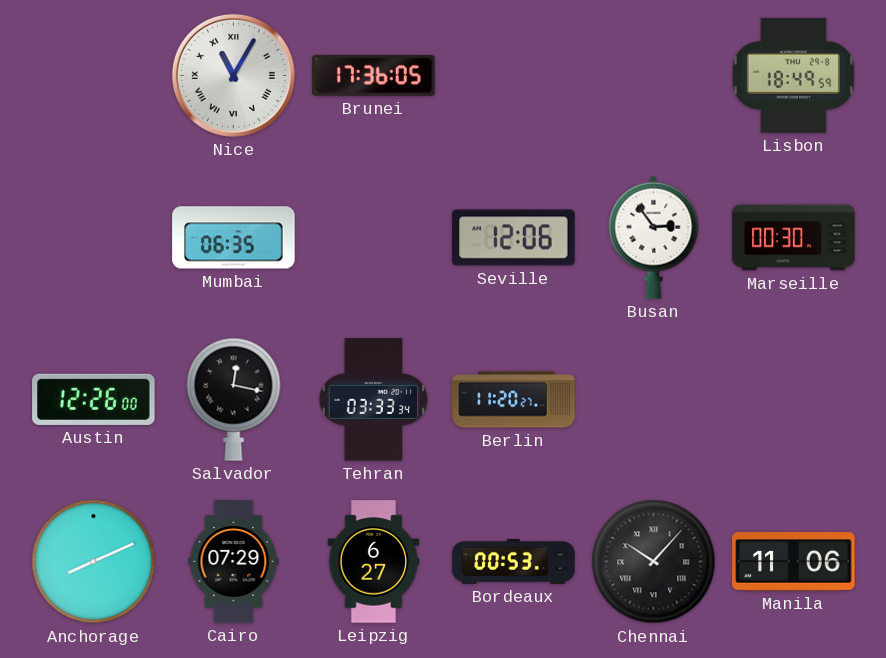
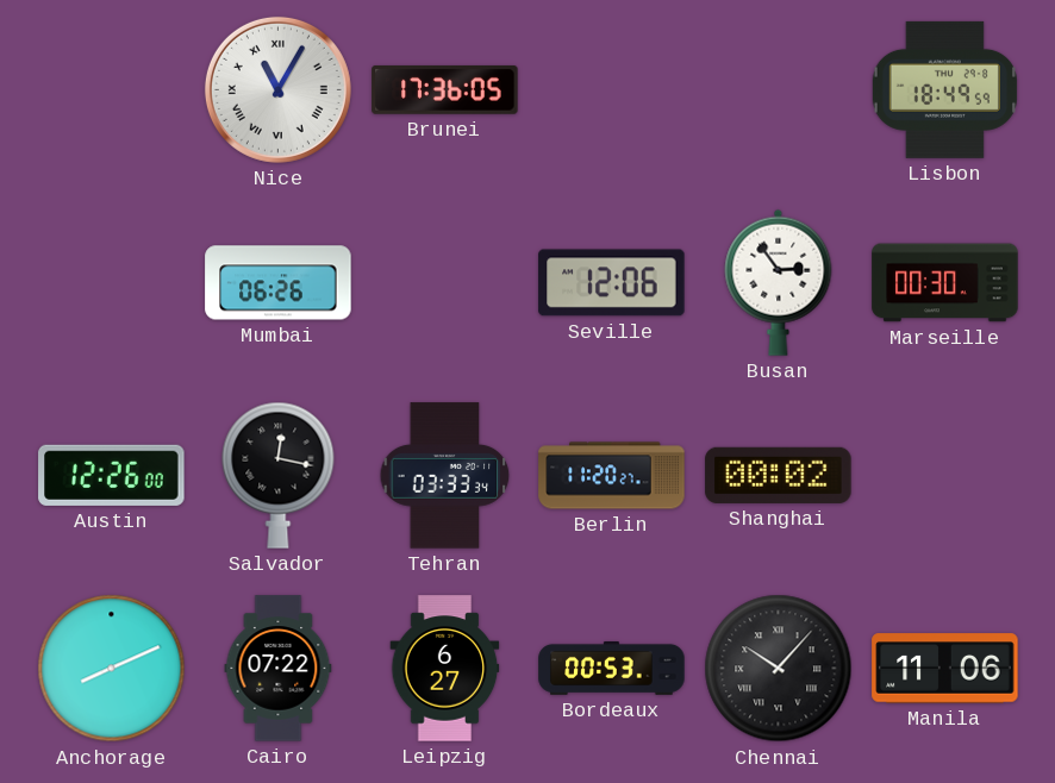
Mumbai: 06:35 -> 06:26 (279, 283)
Shanghai: none -> 00:02 (779, 475)
Cairo: 07:29 -> 07:22 (279, 669)
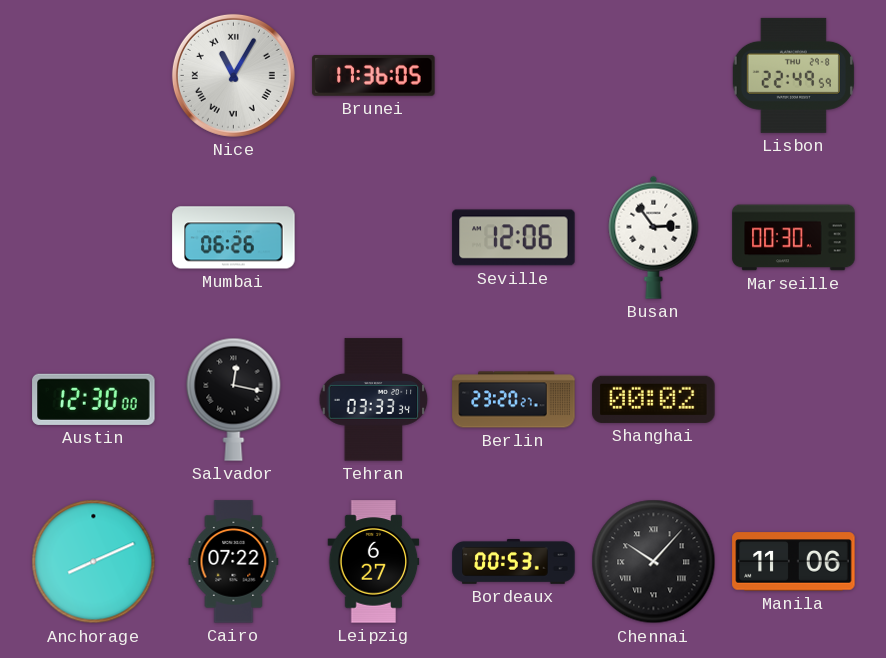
Lisbon: 18:49 -> 22:49 (793, 75)
Austin: 12:26 -> 12:30 (94, 399)
Berlin: 11:20 -> 23:20 (514, 400)
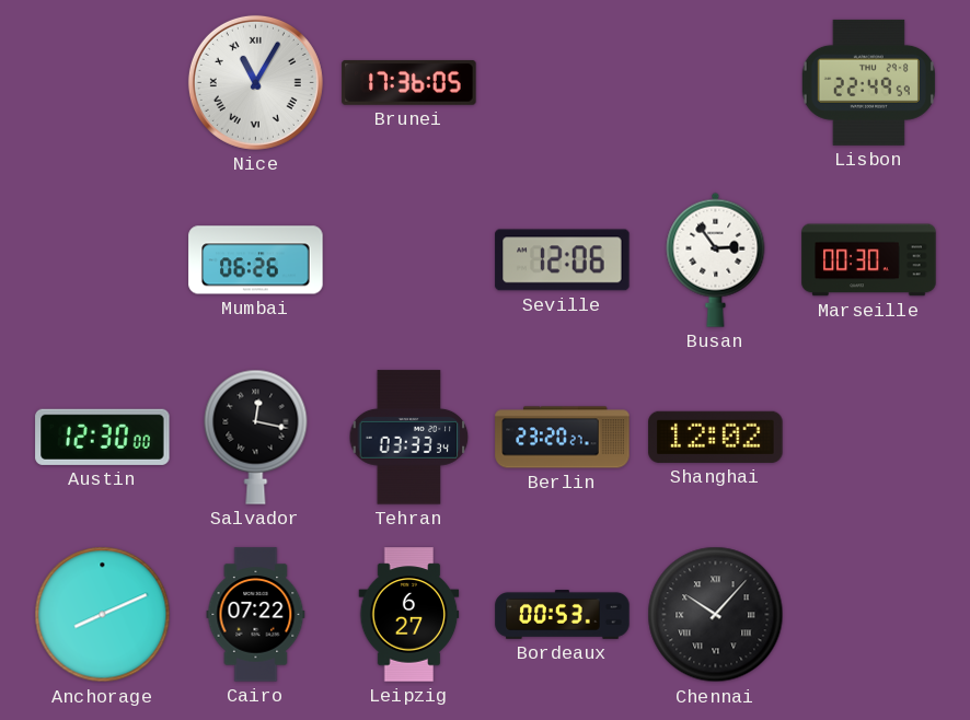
Shanghai: 00:02 -> 12:02 (716, 437)
Manila: 11:06 -> none (794, 562)
